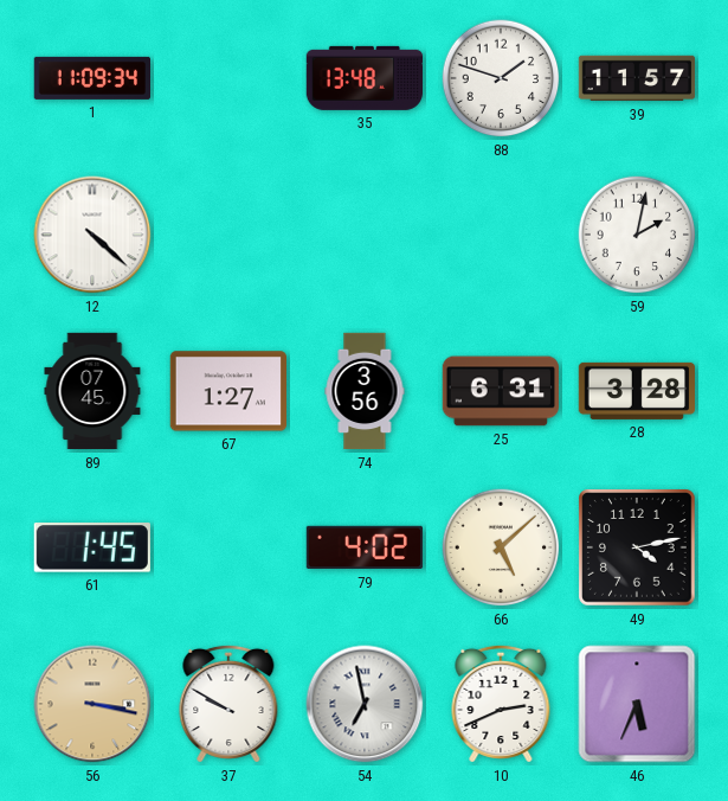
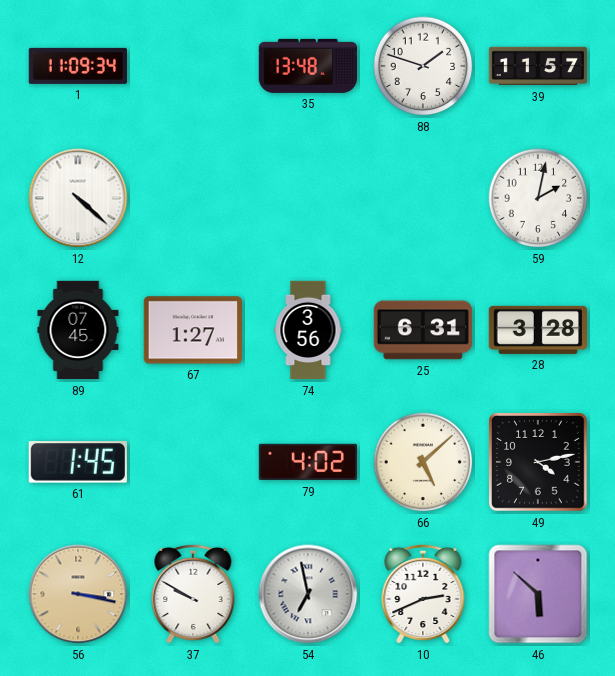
46: 5:34 -> 5:52 (538, 594)
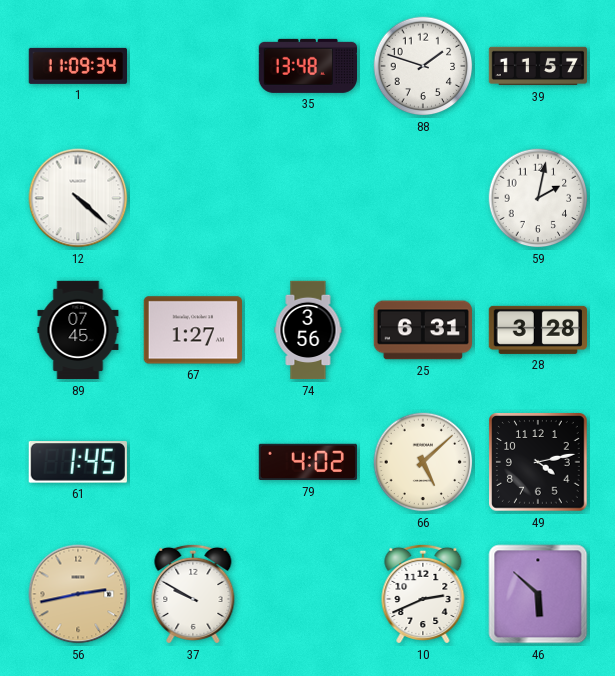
56: 3:17 -> 2:43 (78, 594)
54: 6:58 -> none (308, 594)
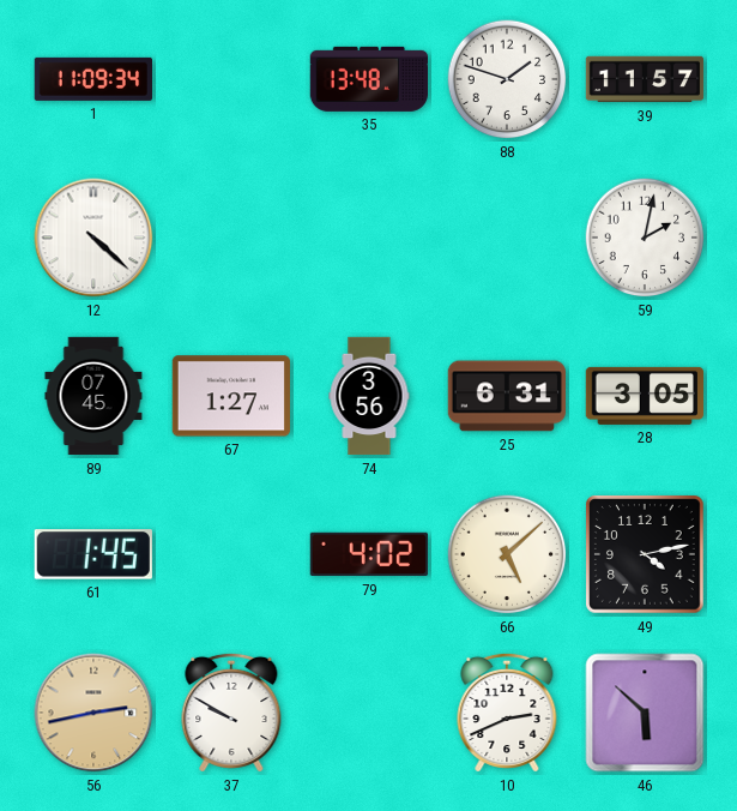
28: 3:28 -> 3:05 (645, 396)
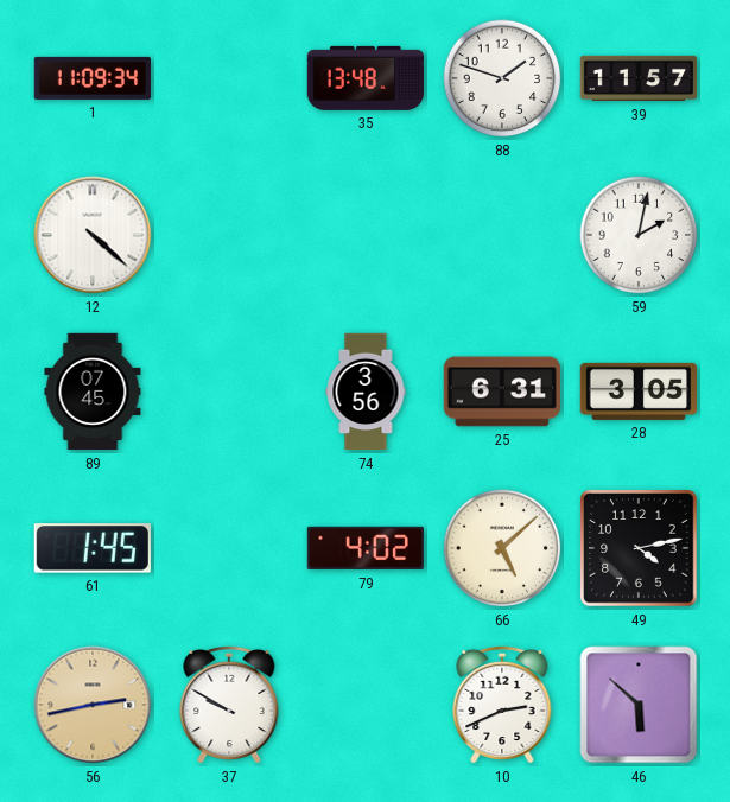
67: 1:27 -> none (230, 396)
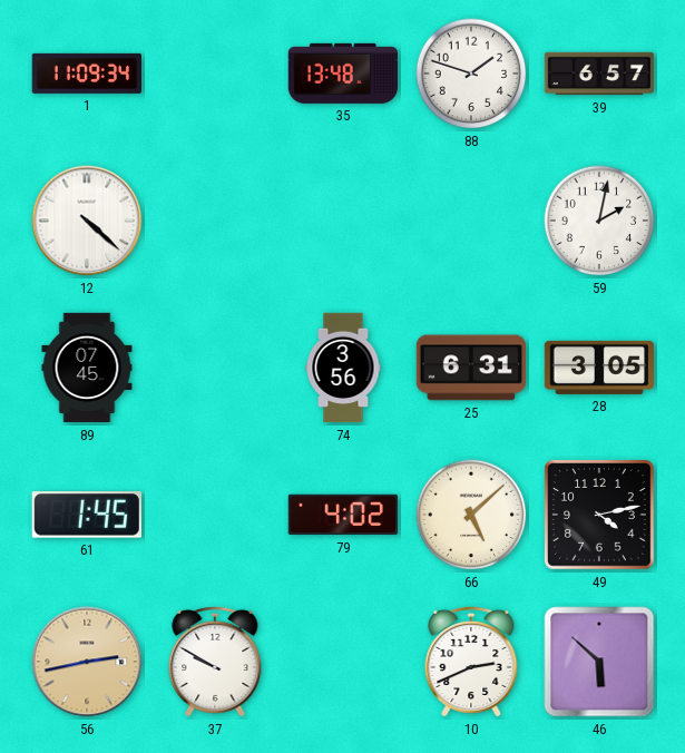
39: 11:57 -> 6:57 (599, 74)
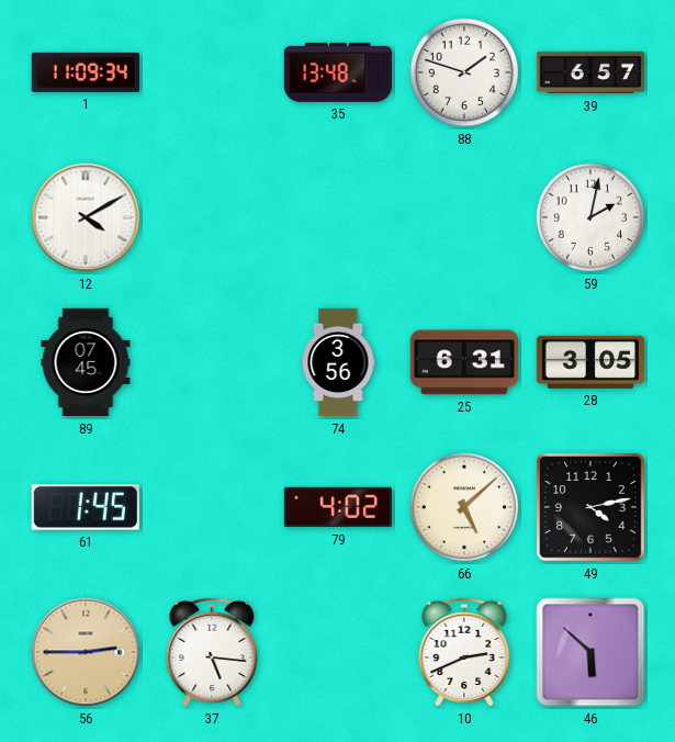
12: 4:22 -> 4:10 (86, 217)
56: 2:43 -> 2:45 (86, 652)
37: 9:50 -> 5:16 (212, 652)
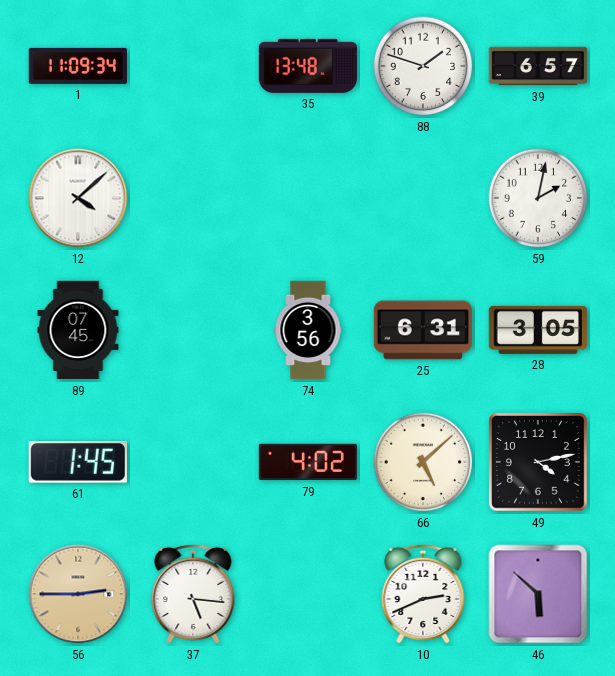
12: 4:10 -> 4:08 (78, 198)
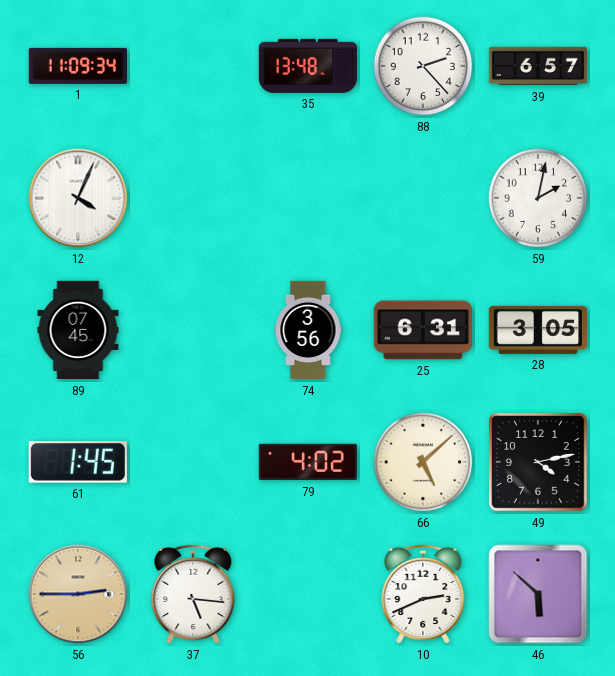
88: 1:48 -> 2:23 (423, 66)
12: 4:08 -> 4:04 (78, 198)
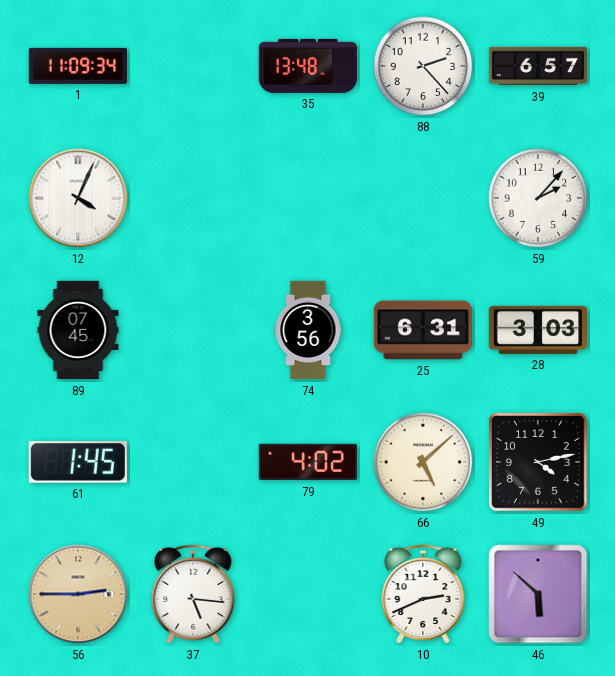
59: 2:02 -> 2:07 (538, 198)
28: 3:05 -> 3:03 (538, 330)
